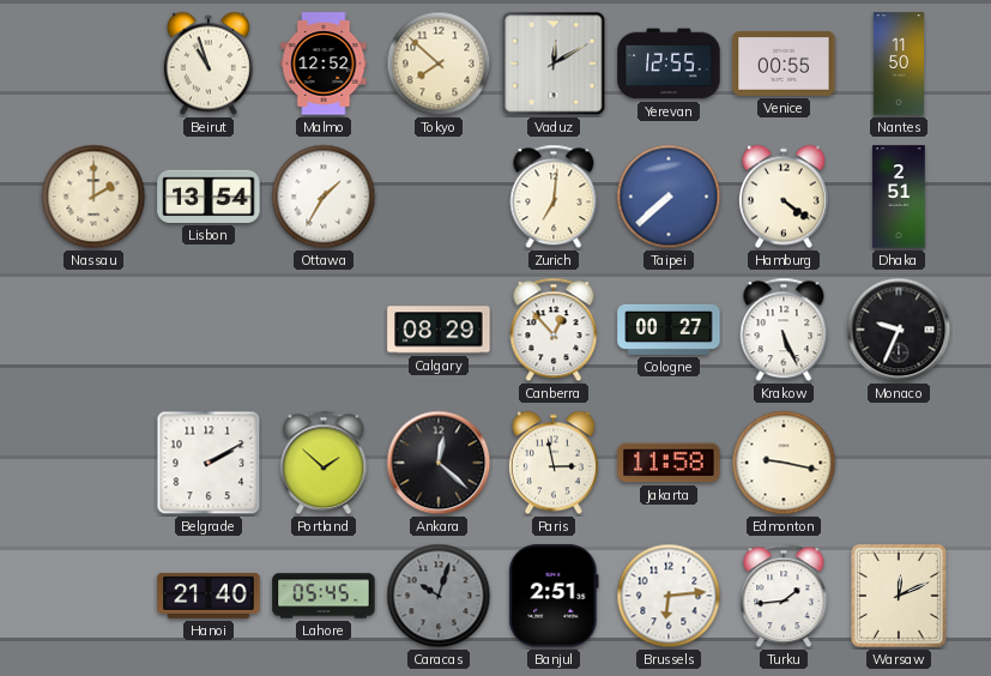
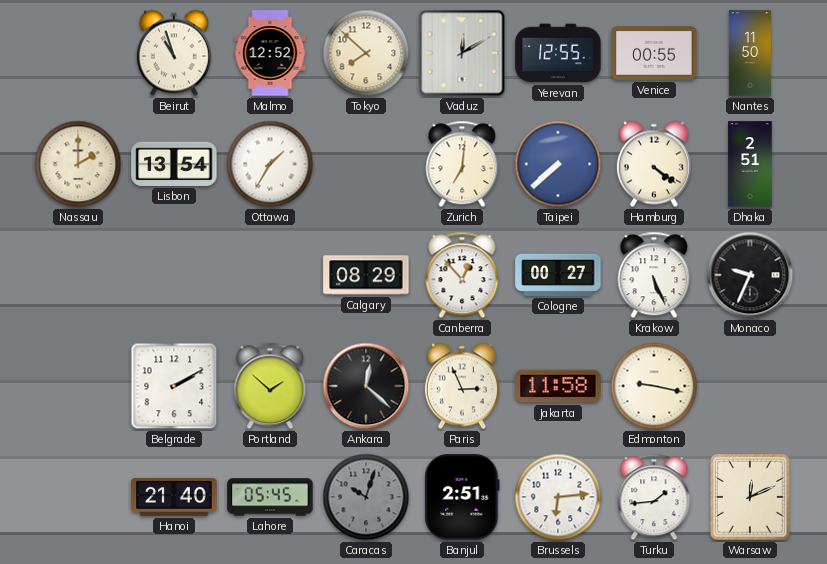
Paris: 2:58 -> 2:56 (462, 386)
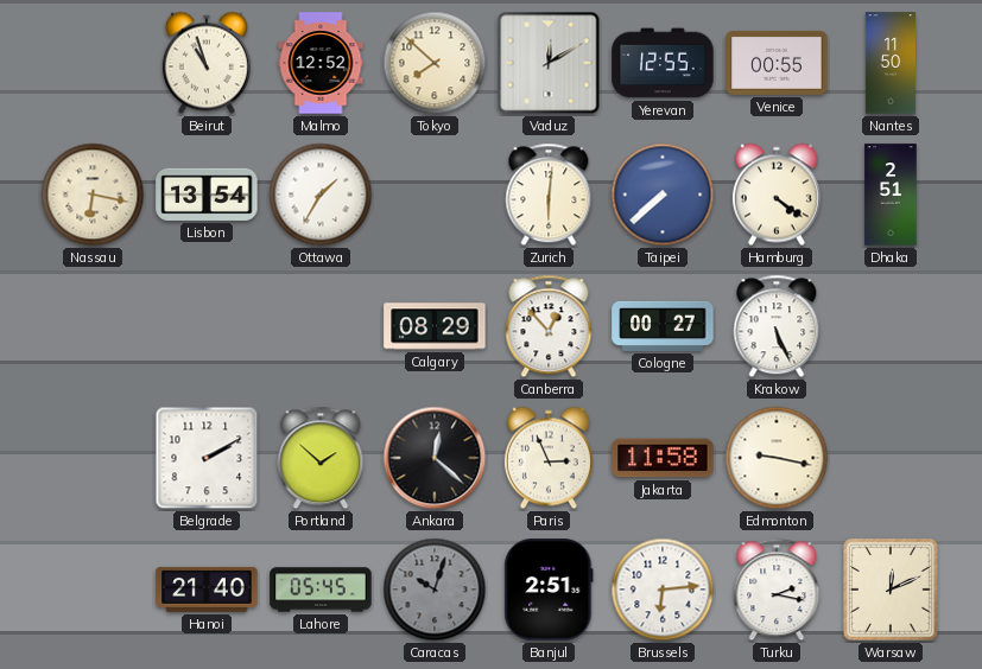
Nassau: 2:00 -> 6:17 (93, 195)
Zurich: 7:01 -> 6:01 (549, 195)
Monaco: 9:34 -> none (750, 275)
Turku: 1:44 -> 2:17 (777, 590)
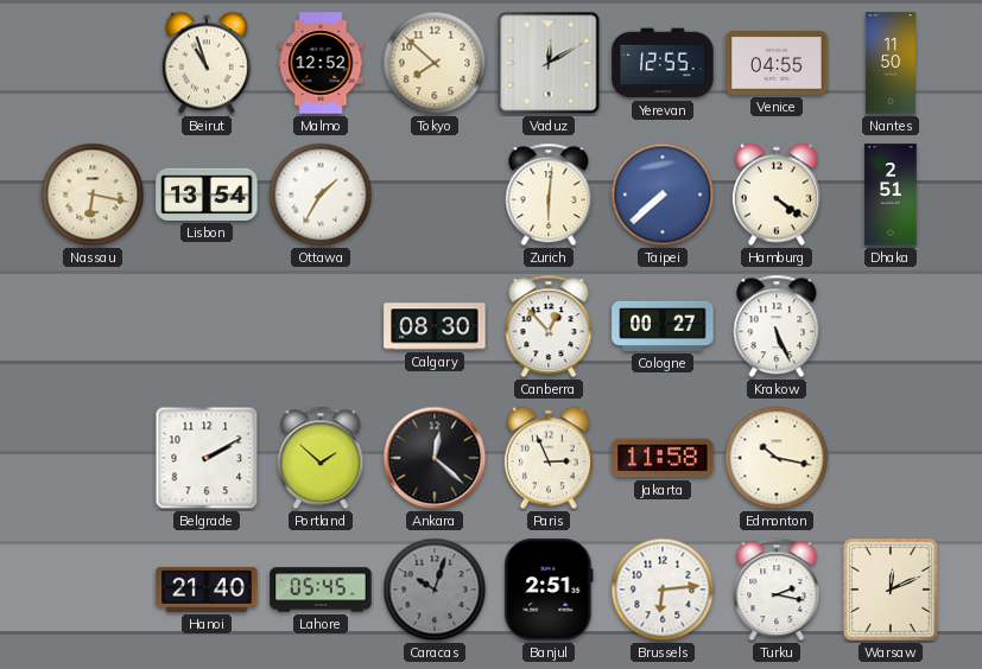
Venice: 00:55 -> 04:55 (777, 63)
Calgary: 08:29 -> 08:30 (435, 326)
Edmonton: 9:17 -> 10:17 (777, 458)
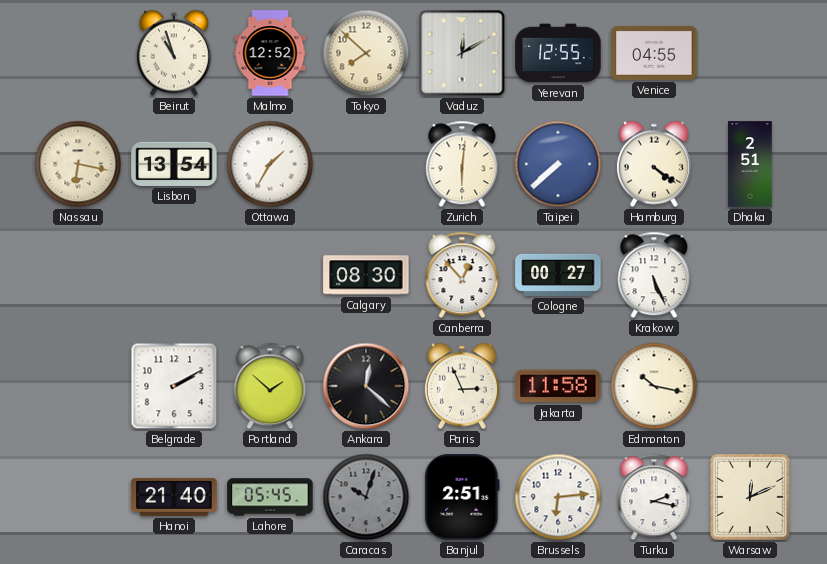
Nantes: 11:50 -> none (889, 63)
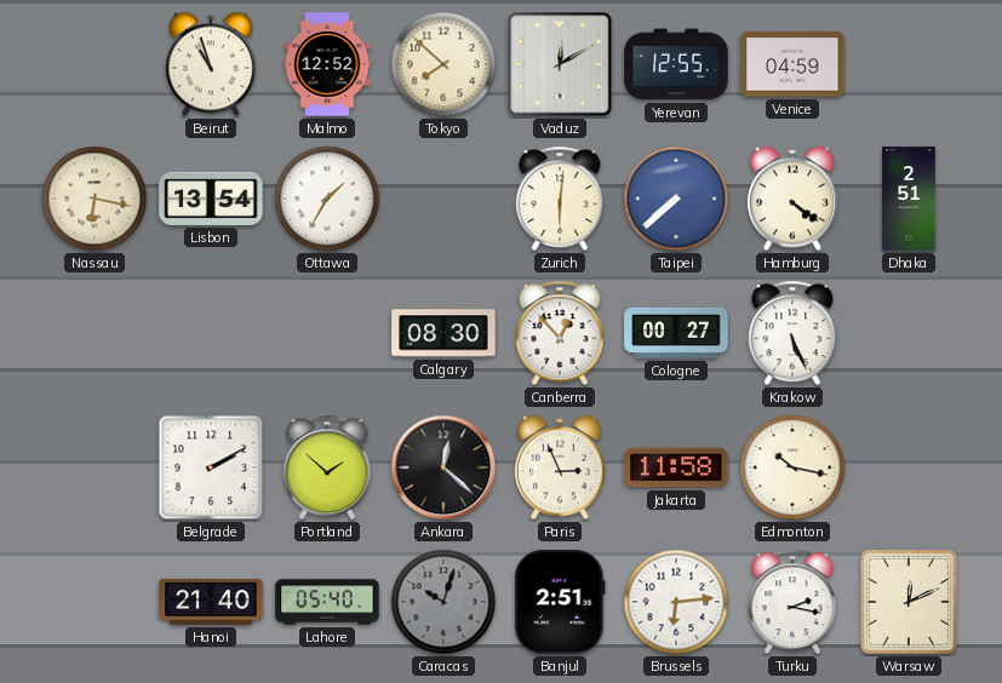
Venice: 04:55 -> 04:59 (792, 64)
Lahore: 05:45 -> 05:40 (327, 602)
